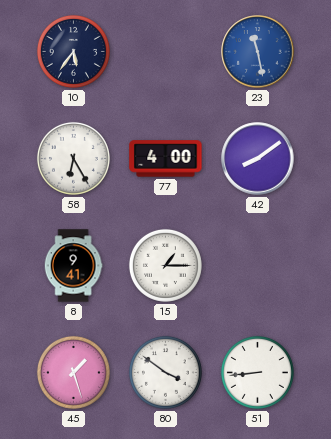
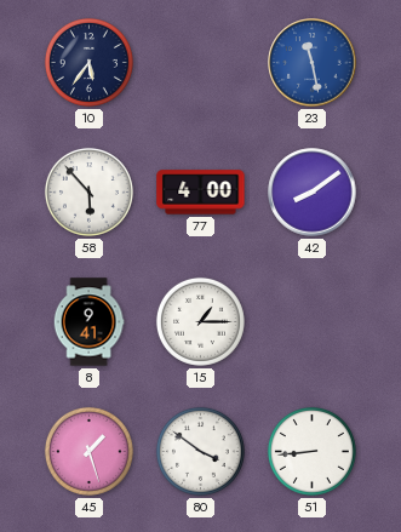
58: 6:25 -> 5:53 (88, 191)
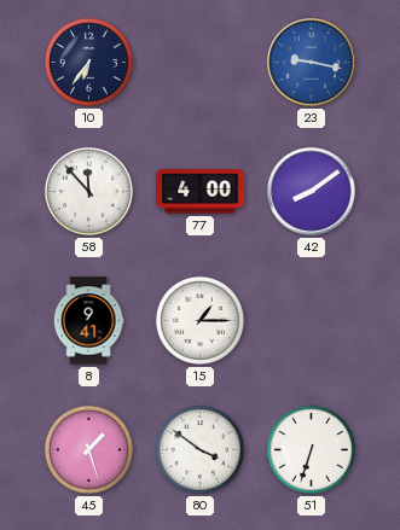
10: 5:36 -> 6:36 (88, 62)
23: 11:28 -> 9:17 (312, 63)
58: 5:53 -> 11:53 (88, 191)
51: 8:44 -> 6:33 (311, 449)
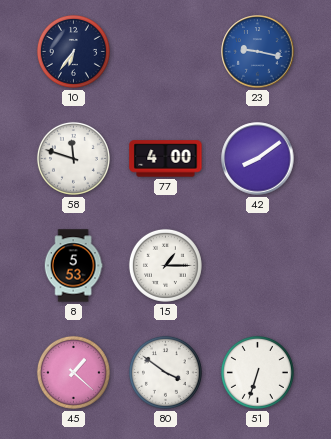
58: 11:53 -> 11:48 (73, 158)
8: 9:41 -> 5:53 (73, 266)
45: 1:27 -> 1:22 (73, 372)
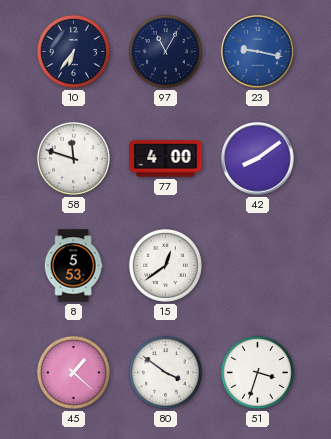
97: none -> 11:05 (165, 51)
15: 1:15 -> 12:39 (165, 265)
51: 6:33 -> 3:33 (257, 372)
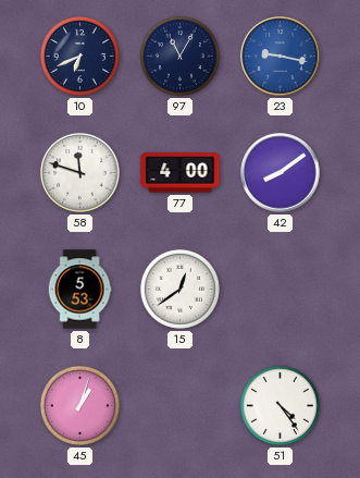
10: 6:36 -> 6:41 (79, 56)
45: 1:22 -> 1:03 (79, 405)
80: 3:51 -> none (165, 372)
51: 3:33 -> 4:24 (280, 405)
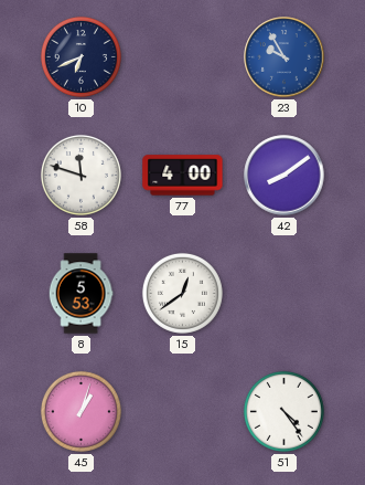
97: 11:05 -> none (179, 56)
23: 9:17 -> 9:55 (285, 57)
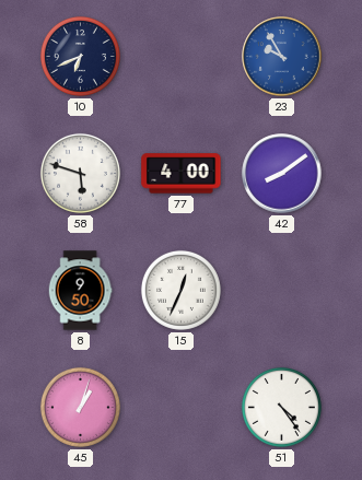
58: 11:48 -> 5:48 (80, 173)
8: 5:53 -> 9:50 (80, 291)
15: 12:39 -> 12:34 (180, 290)
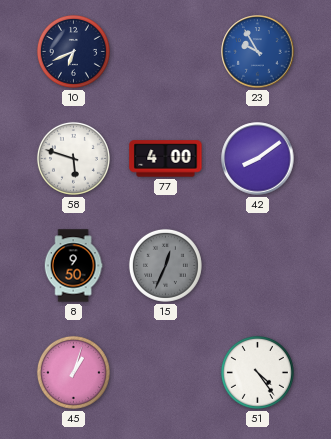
15 dial: white -> grey (165, 265)
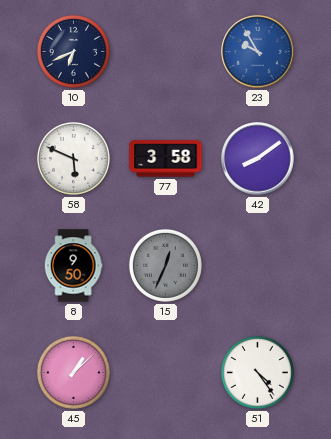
58: 5:48 -> 5:49 (73, 158)
77: 4:00 -> 3:58 (166, 159)
45: 1:03 -> 1:08 (73, 372)
